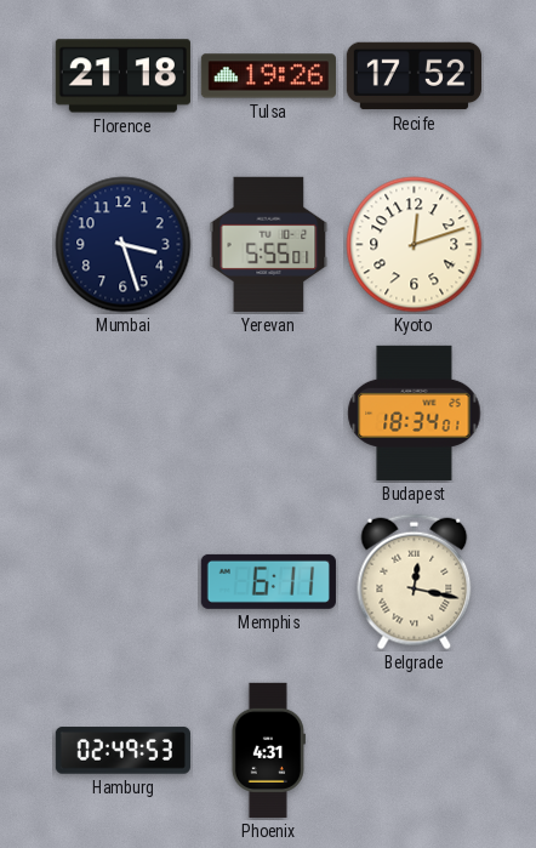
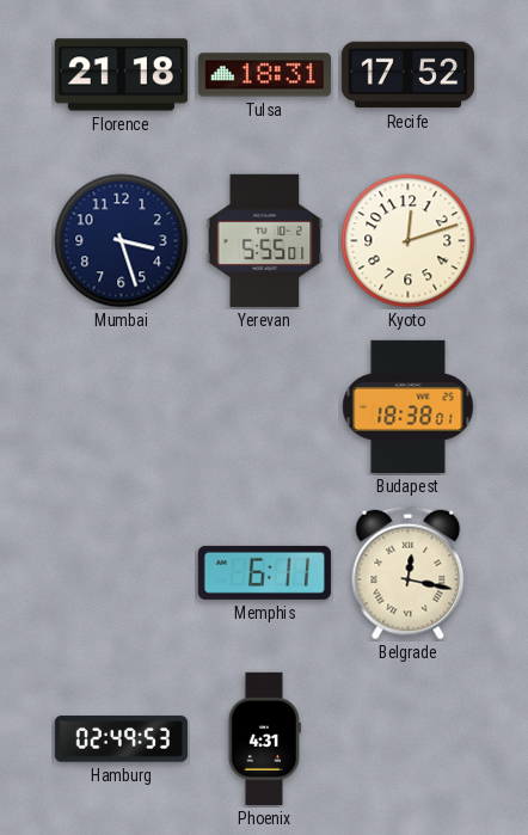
Tulsa: 19:26 -> 18:31 (264, 75)
Budapest: 18:34 -> 18:38 (409, 406)
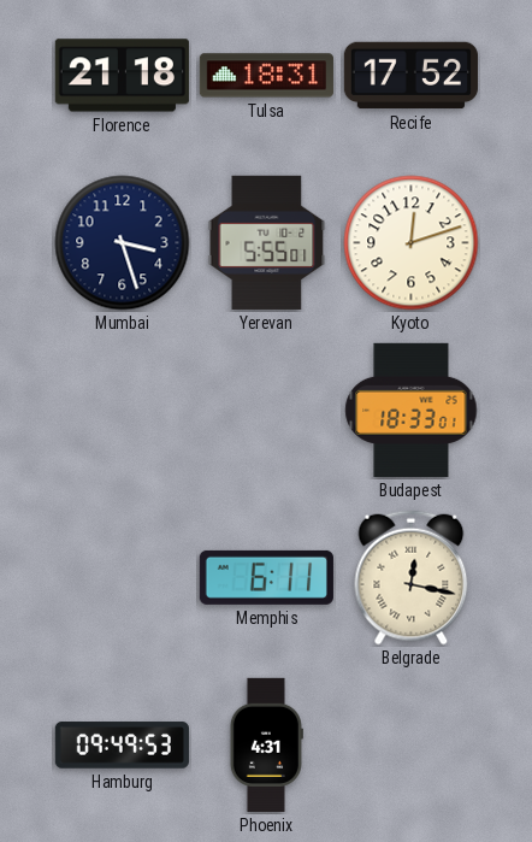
Budapest: 18:38 -> 18:33 (412, 410)
Hamburg: 02:49 -> 09:49 (122, 746)
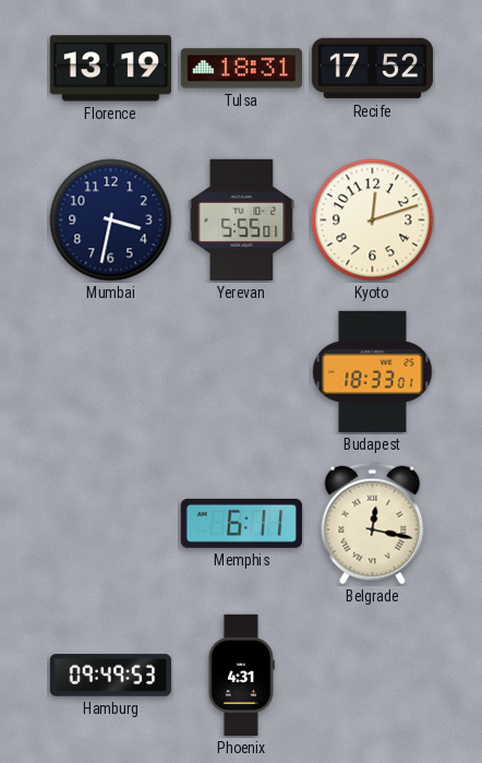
Florence: 21:18 -> 13:19 (110, 69)
Mumbai: 3:27 -> 3:32 (111, 220)
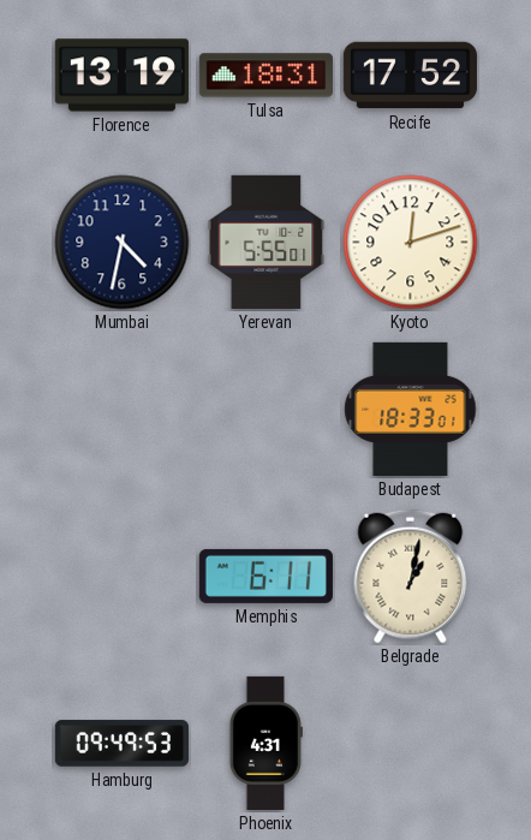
Mumbai: 3:32 -> 4:32 (123, 243)
Belgrade: 12:17 -> 1:02 (411, 577)
